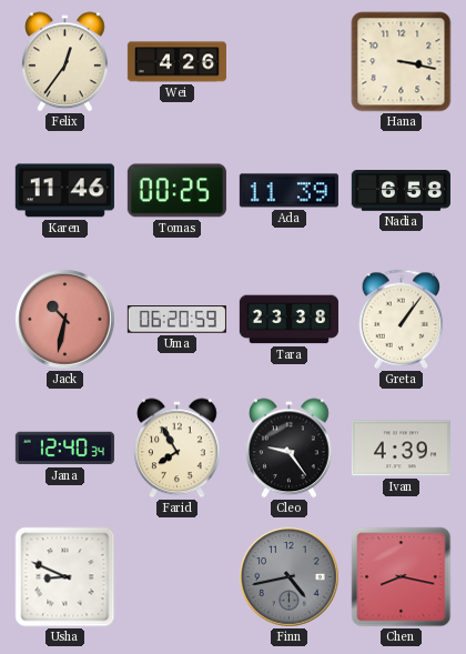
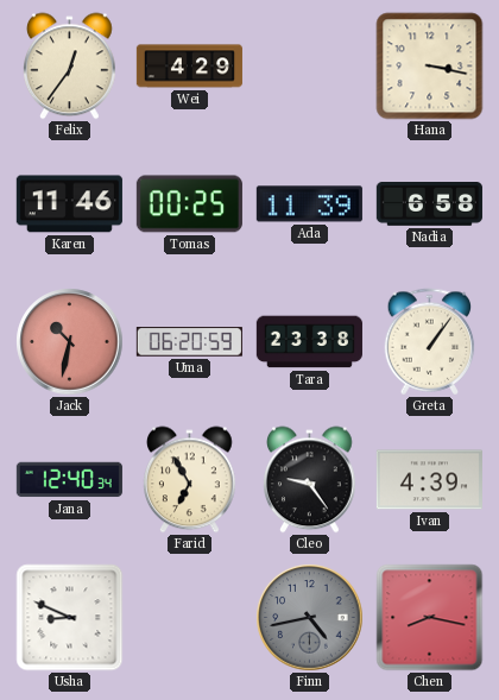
Wei: 4:26 -> 4:29 (189, 67)
Farid: 7:55 -> 6:55 (190, 480)
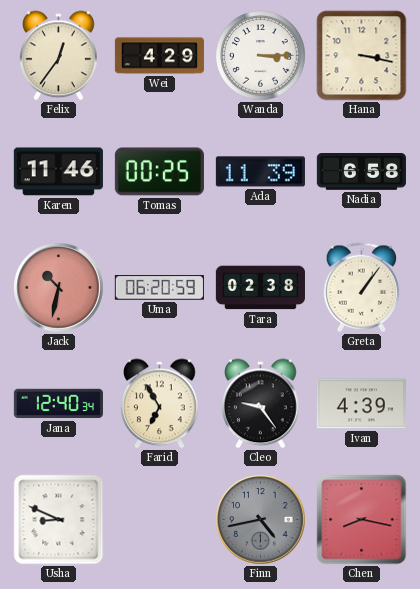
Wanda: none -> 3:15 (261, 56)
Tara: 23:38 -> 02:38 (260, 288)
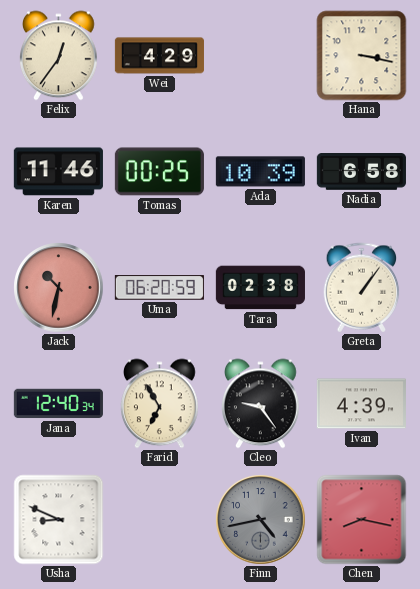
Wanda: 3:15 -> none (261, 56)
Ada: 11:39 -> 10:39 (260, 172)
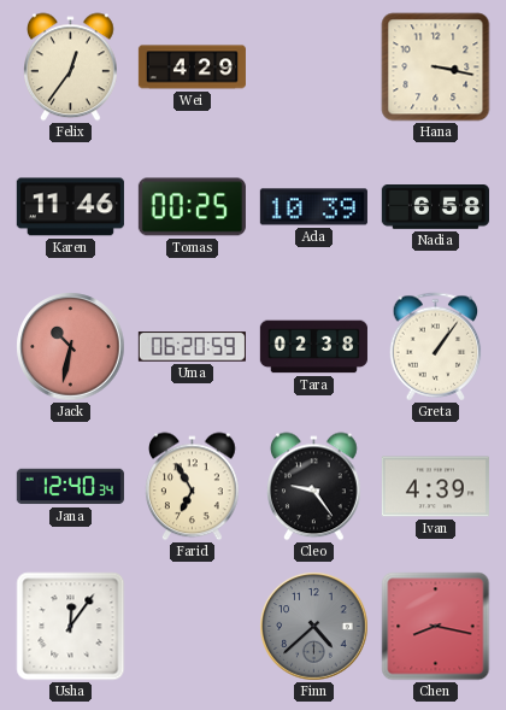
Usha: 8:49 -> 12:06 (71, 627)
Finn: 4:43 -> 4:38 (314, 627)
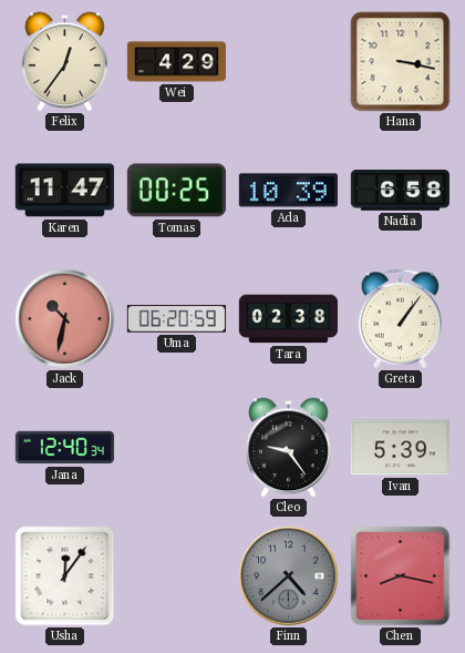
Karen: 11:46 -> 11:47 (64, 191)
Farid: 6:55 -> none (193, 487)
Ivan: 4:39 -> 5:39 (400, 448)
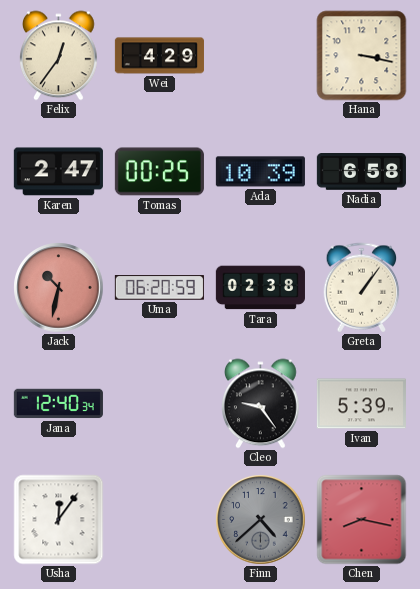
Karen: 11:47 -> 2:47 (58, 172)
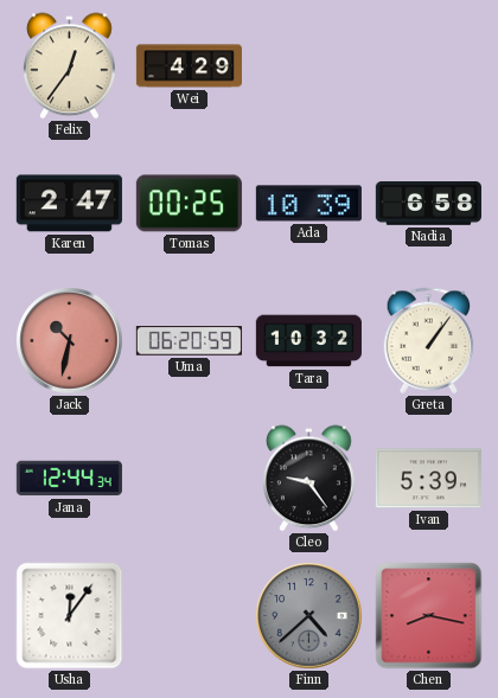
Hana: 3:17 -> none (362, 56)
Tara: 02:38 -> 10:32 (308, 341)
Jana: 12:40 -> 12:44 (69, 479)
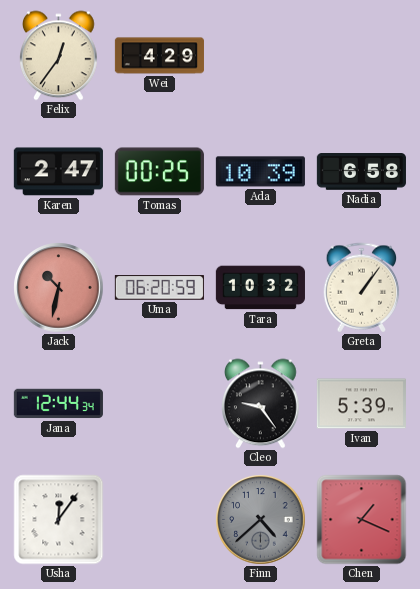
Chen: 8:17 -> 1:19 (362, 520)
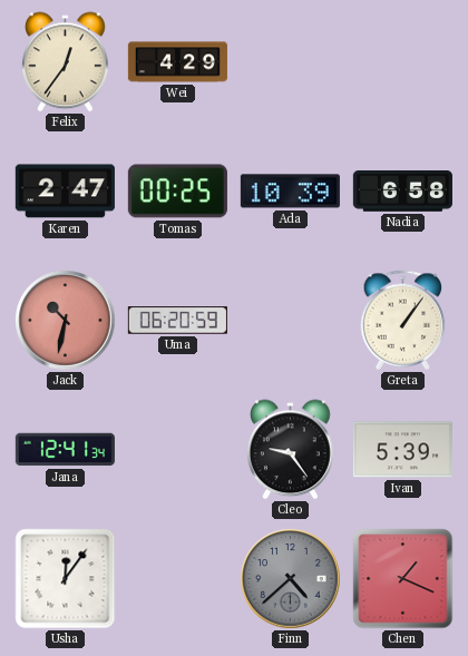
Tara: 10:32 -> none (260, 288)
Jana: 12:44 -> 12:41 (65, 450)
